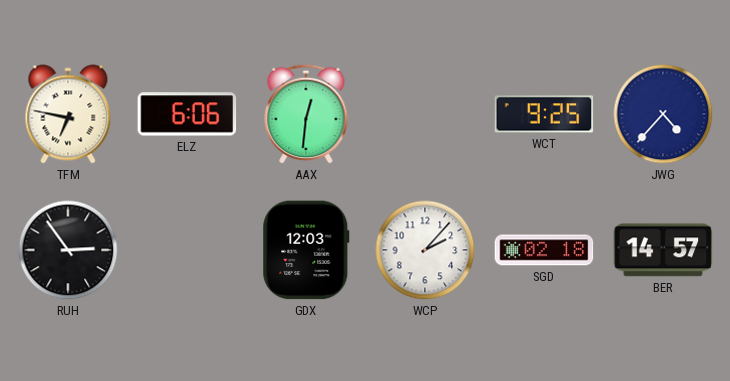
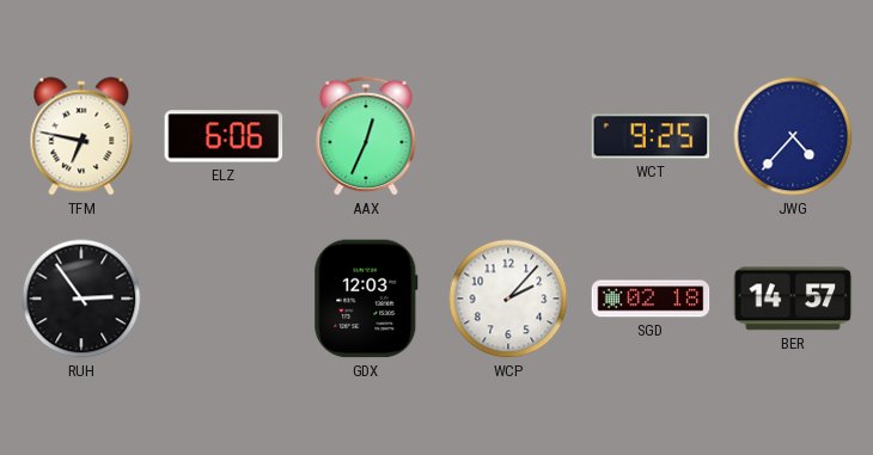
AAX: 12:31 -> 12:34 (366, 136)
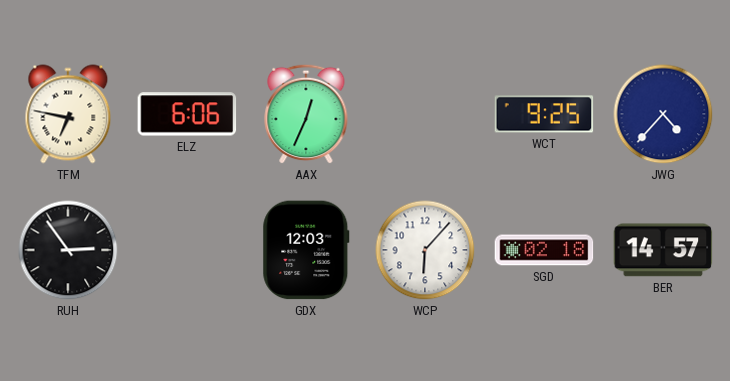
WCP: 2:07 -> 6:07 (425, 250)
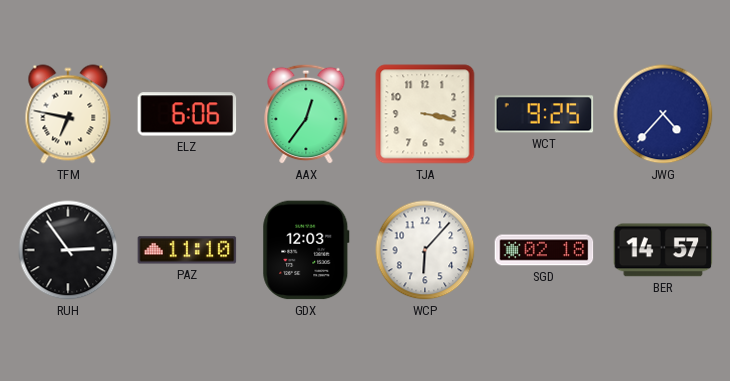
AAX: 12:34 -> 12:36 (306, 114)
TJA: none -> 3:17 (425, 114)
PAZ: none -> 11:10 (187, 250)
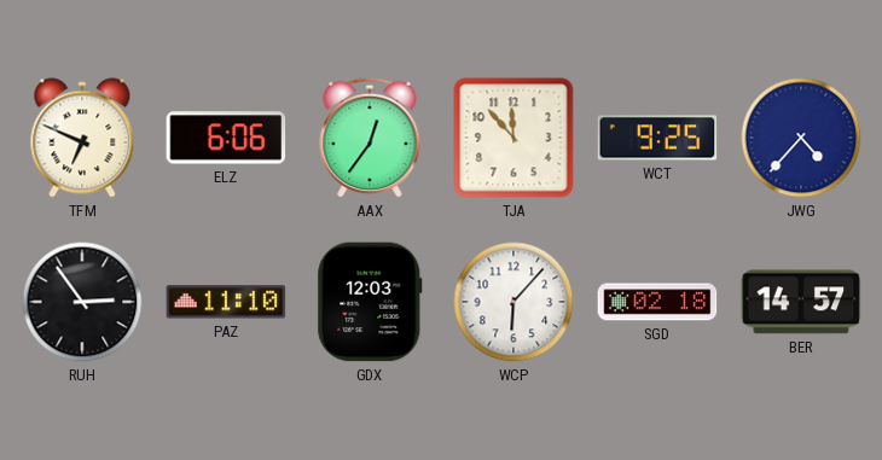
TFM: 6:47 -> 6:49 (82, 138)
TJA: 3:17 -> 11:53 (513, 138)
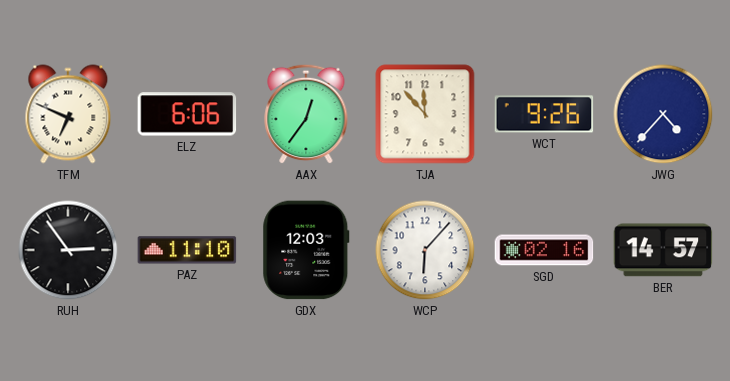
WCT: 9:25 -> 9:26 (544, 114)
SGD: 02:18 -> 02:16 (544, 250)
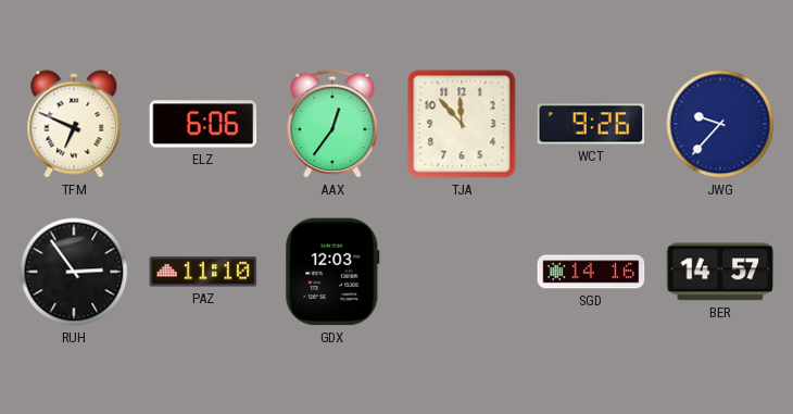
JWG: 4:37 -> 9:37 (720, 124)
WCP: 6:07 -> none (425, 250)
SGD: 02:16 -> 14:16 (591, 272)
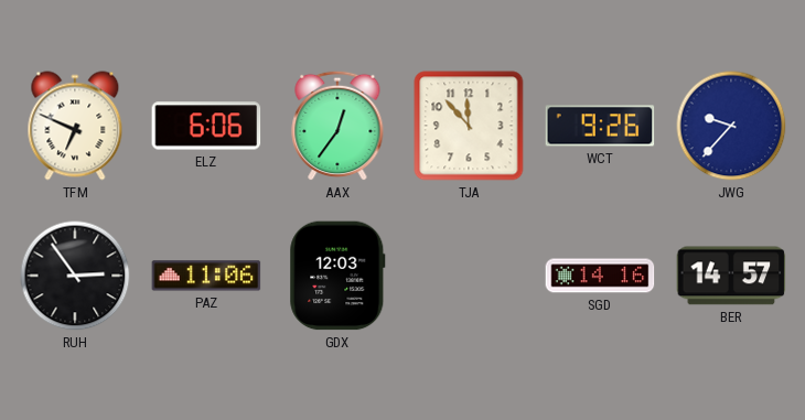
PAZ: 11:10 -> 11:06 (206, 276)
